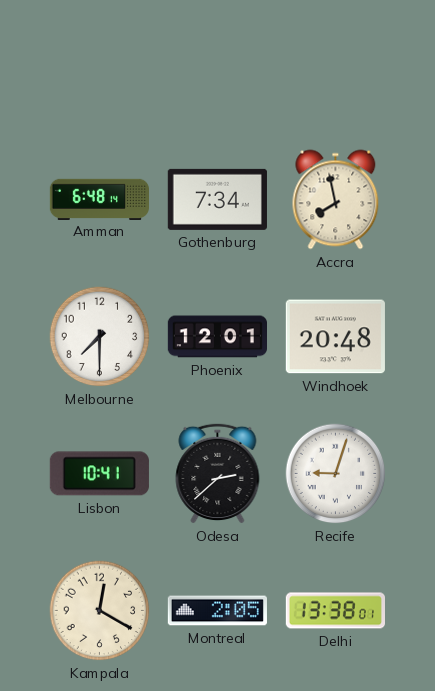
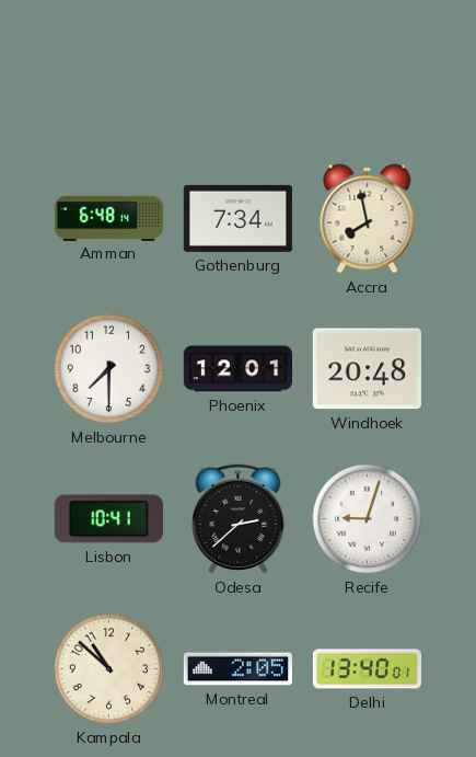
Kampala: 12:20 -> 10:52 (109, 669)
Delhi: 13:38 -> 13:40 (367, 669)
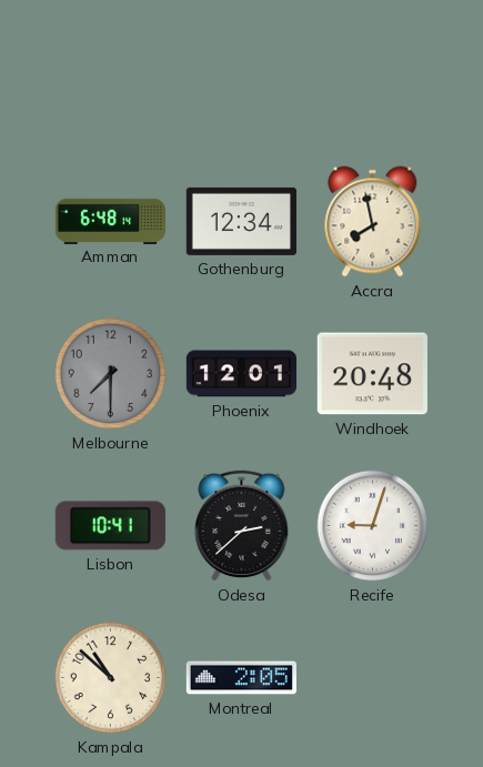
Gothenburg: 7:34 -> 12:34 (241, 221)
Melbourne dial: white -> grey (111, 374)
Delhi: 13:40 -> none (367, 669)
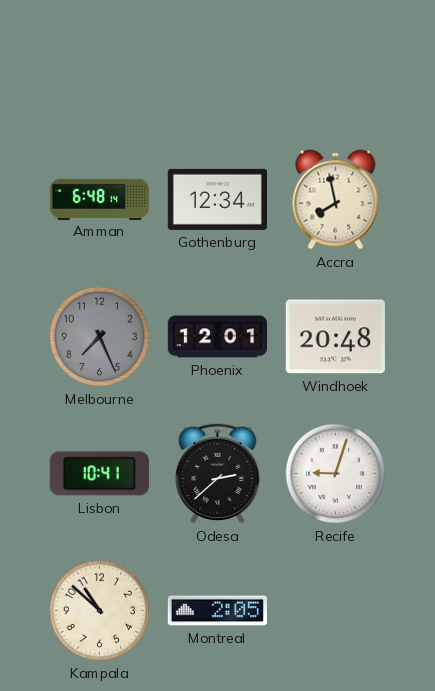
Melbourne: 7:30 -> 7:26 (100, 337)
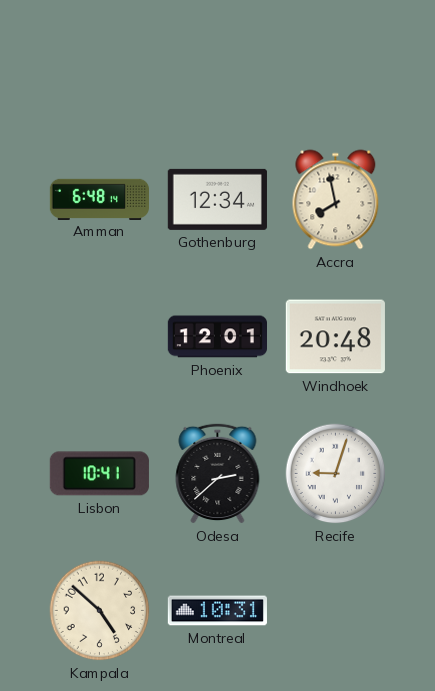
Melbourne: 7:26 -> none (100, 337)
Kampala: 10:52 -> 4:52 (100, 611)
Montreal: 2:05 -> 10:31 (217, 611)
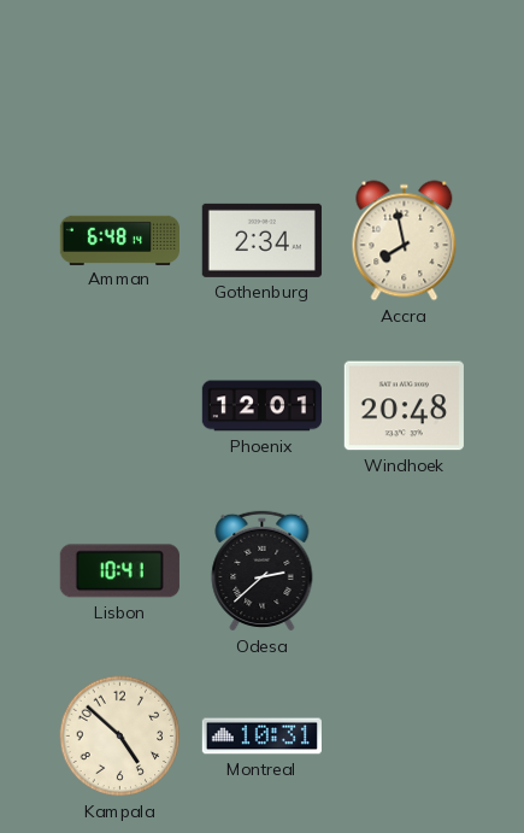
Gothenburg: 12:34 -> 2:34 (261, 240)
Recife: 9:03 -> none (336, 474)
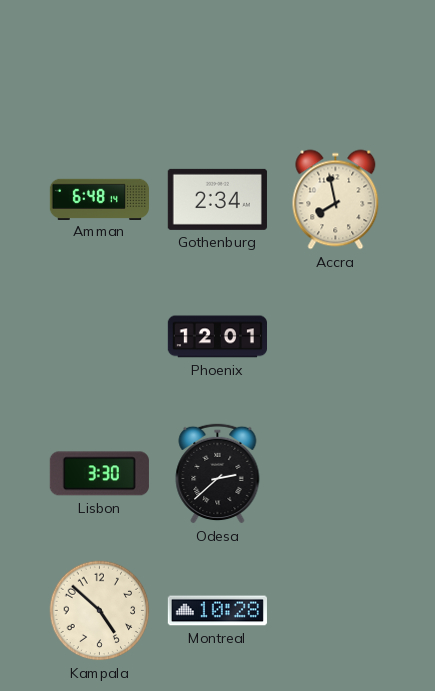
Windhoek: 20:48 -> none (404, 406)
Lisbon: 10:41 -> 3:30 (99, 474)
Montreal: 10:31 -> 10:28 (217, 611)
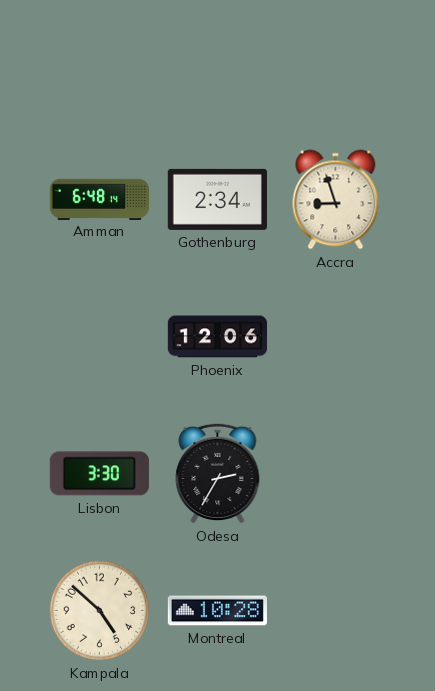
Accra: 7:58 -> 8:57 (336, 200)
Phoenix: 12:01 -> 12:06 (217, 337)
Odesa: 2:38 -> 2:35 (218, 473)
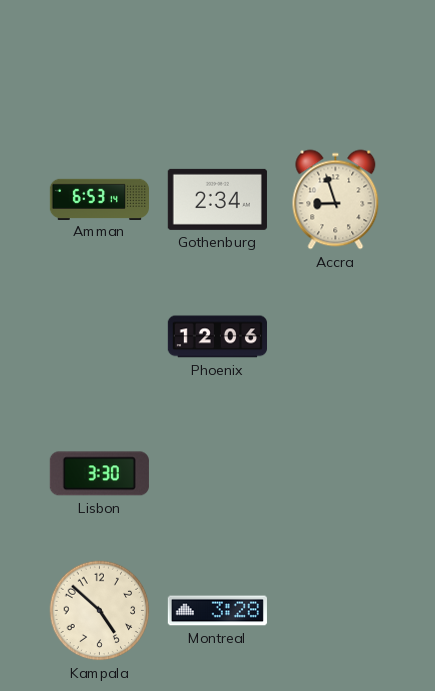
Amman: 6:48 -> 6:53 (99, 199)
Odesa: 2:35 -> none (218, 473)
Montreal: 10:28 -> 3:28 (217, 611)
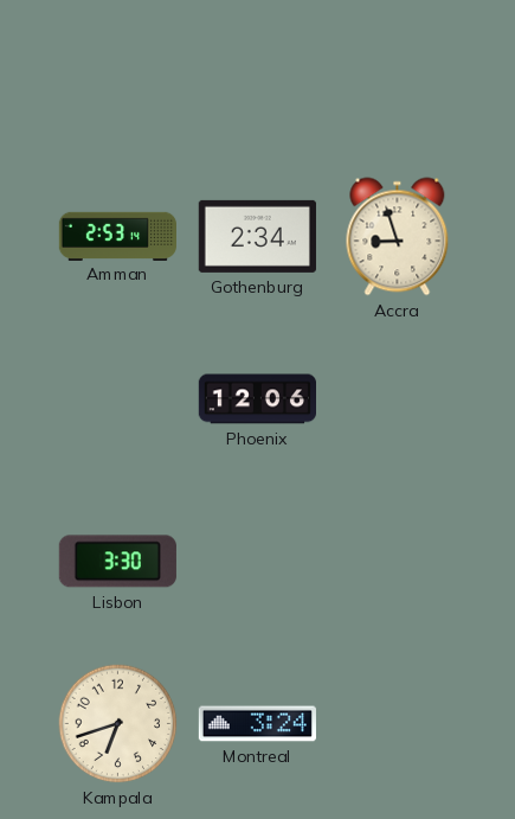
Amman: 6:53 -> 2:53 (117, 236)
Kampala: 4:52 -> 6:42 (118, 724)
Montreal: 3:28 -> 3:24 (257, 724)
